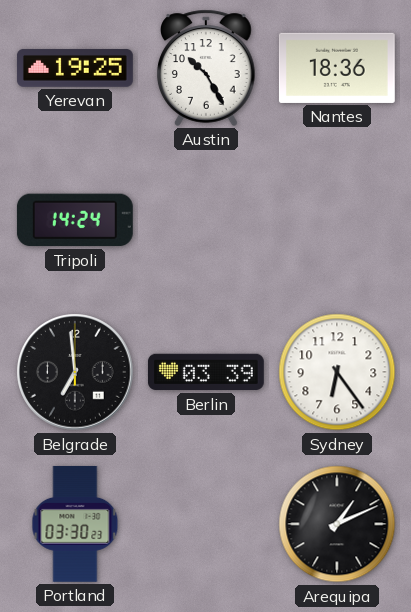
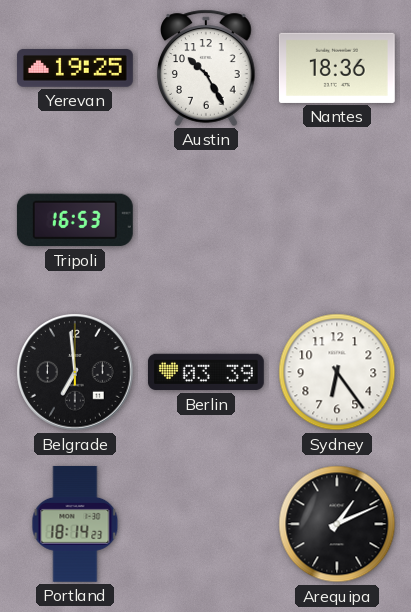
Tripoli: 14:24 -> 16:53 (75, 220)
Portland: 03:30 -> 18:14 (75, 524)
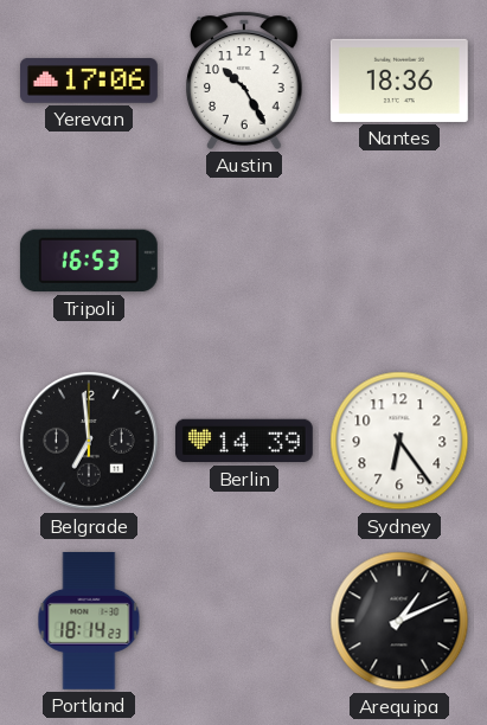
Yerevan: 19:25 -> 17:06 (89, 82)
Berlin: 03:39 -> 14:39 (244, 441)
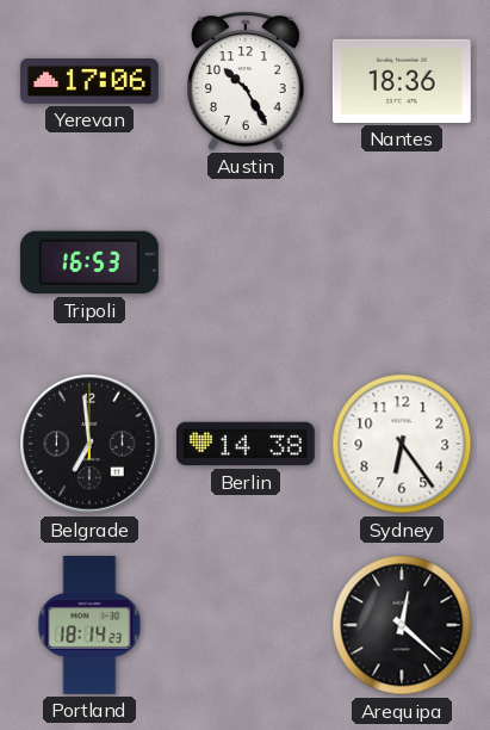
Berlin: 14:39 -> 14:38 (246, 444)
Arequipa: 1:11 -> 12:22 (402, 625)
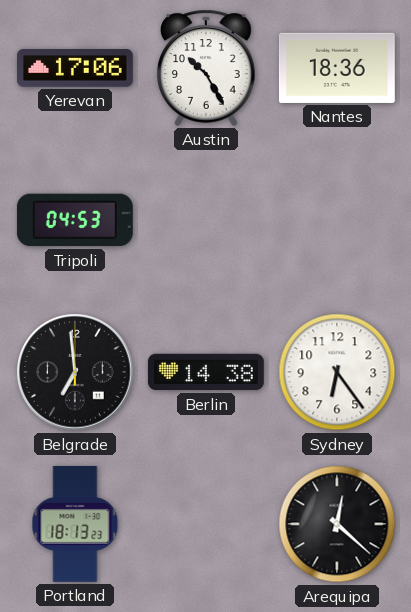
Tripoli: 16:53 -> 04:53 (75, 220)
Portland: 18:14 -> 18:13 (75, 524)
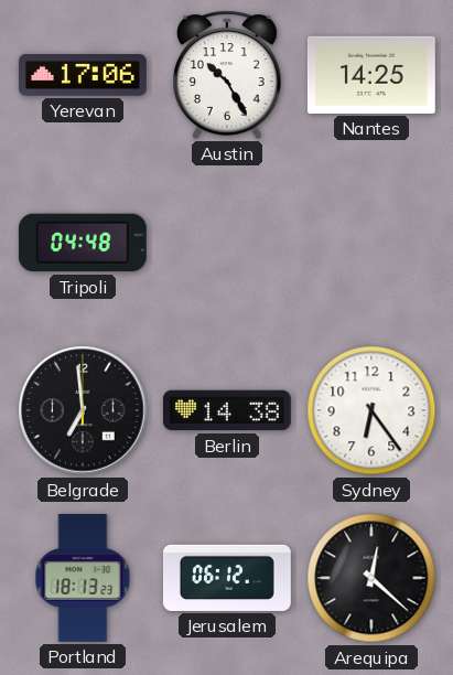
Nantes: 18:36 -> 14:25 (371, 75)
Tripoli: 04:53 -> 04:48 (83, 243)
Jerusalem: none -> 06:12 (227, 578)
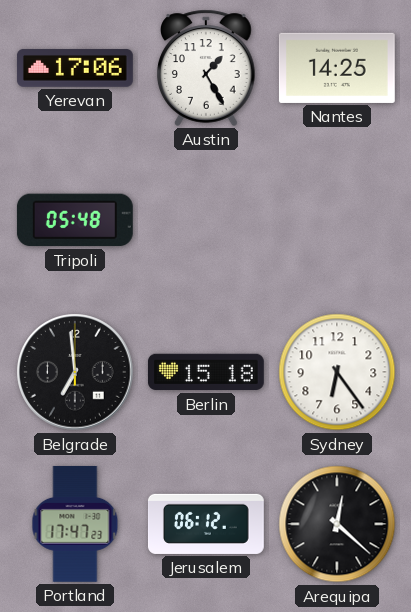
Austin: 10:25 -> 1:25 (206, 68)
Tripoli: 04:48 -> 05:48 (75, 220)
Berlin: 14:38 -> 15:18 (206, 372)
Portland: 18:13 -> 17:47 (75, 524)
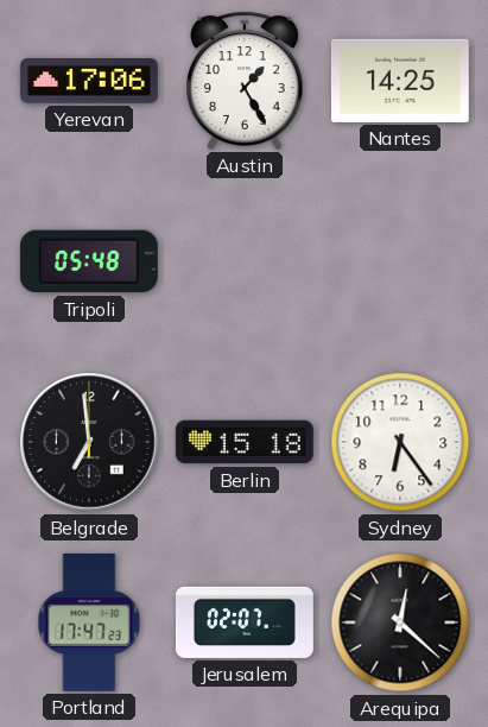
Jerusalem: 06:12 -> 02:07 (245, 622)
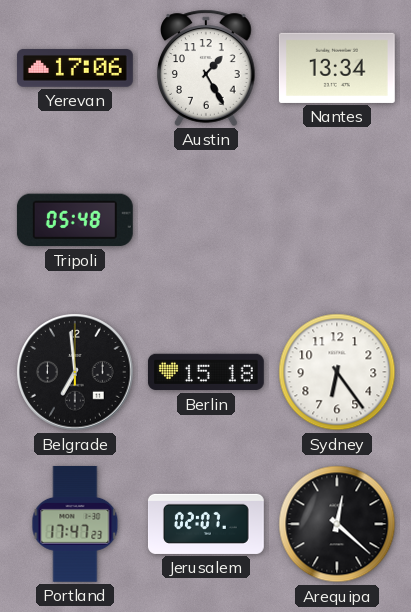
Nantes: 14:25 -> 13:34 (337, 68)
